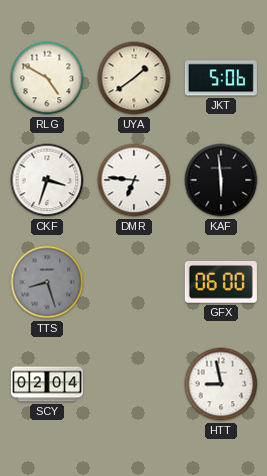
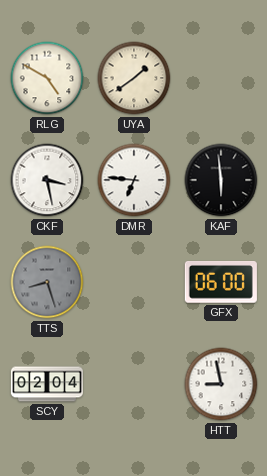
JKT: 5:06 -> none (221, 78)
CKF: 3:33 -> 3:28 (47, 180)
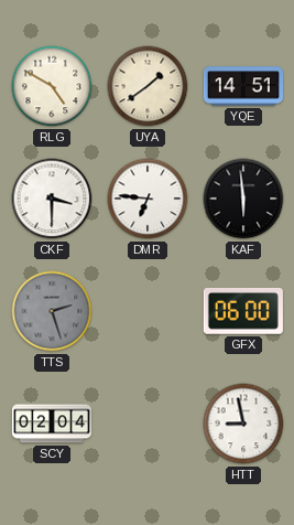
YQE: none -> 14:51 (243, 86)
CKF: 3:28 -> 3:30 (52, 199)
TTS: 8:27 -> 2:27 (52, 311)
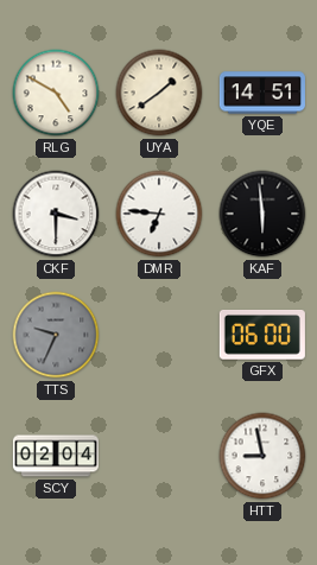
TTS: 2:27 -> 9:34 (56, 335)
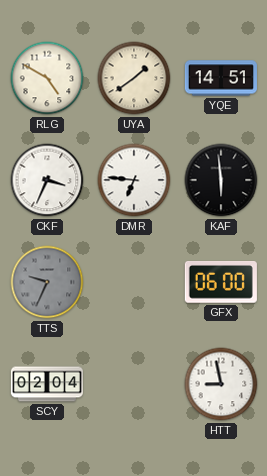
CKF: 3:30 -> 3:34 (47, 180)
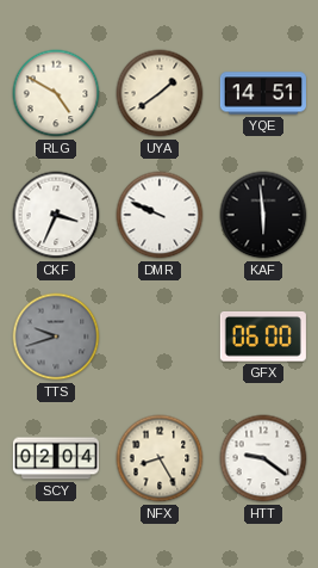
DMR: 6:46 -> 9:49 (160, 215)
TTS: 9:34 -> 9:42 (56, 337)
NFX: none -> 8:25 (160, 458)
HTT: 8:58 -> 9:21 (263, 458)
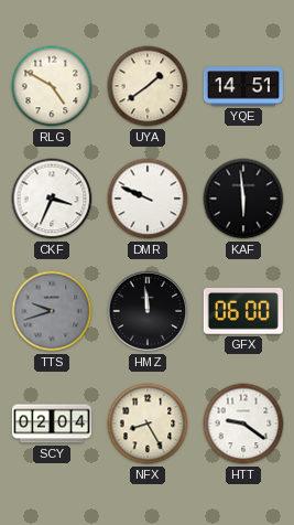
HMZ: none -> 11:59 (148, 311)
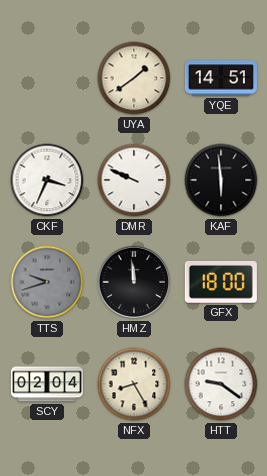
RLG: 4:50 -> none (52, 86)
GFX: 06:00 -> 18:00 (221, 283)
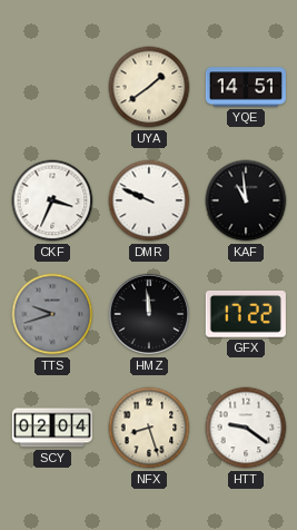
KAF: 5:59 -> 10:59 (246, 200)
GFX: 18:00 -> 17:22 (246, 315)
NFX: 8:25 -> 8:27 (149, 428)
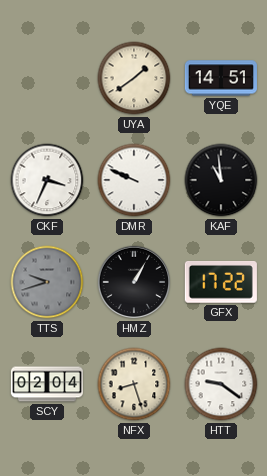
HMZ: 11:59 -> 1:05 (134, 282)
